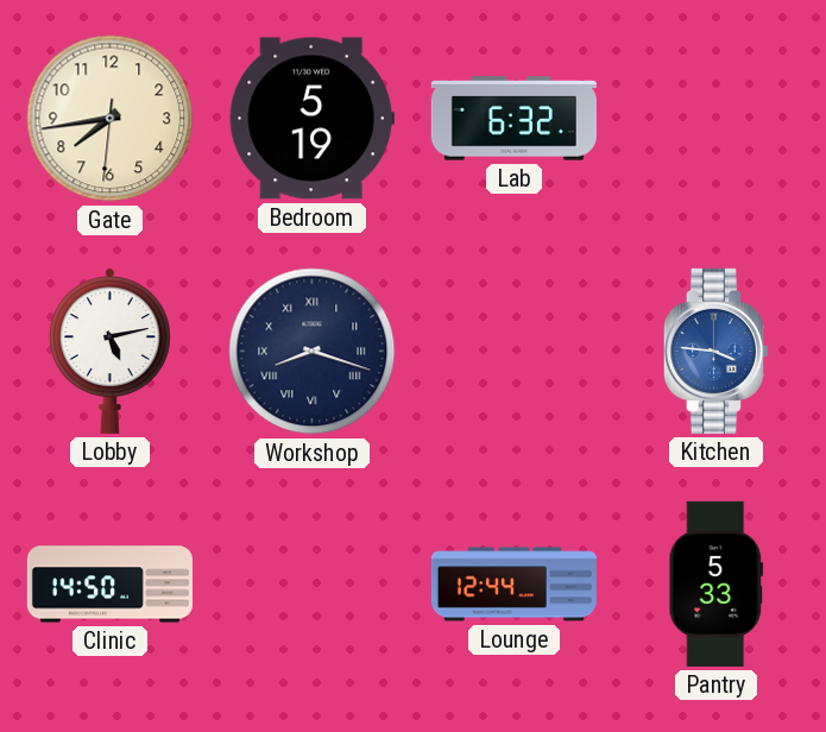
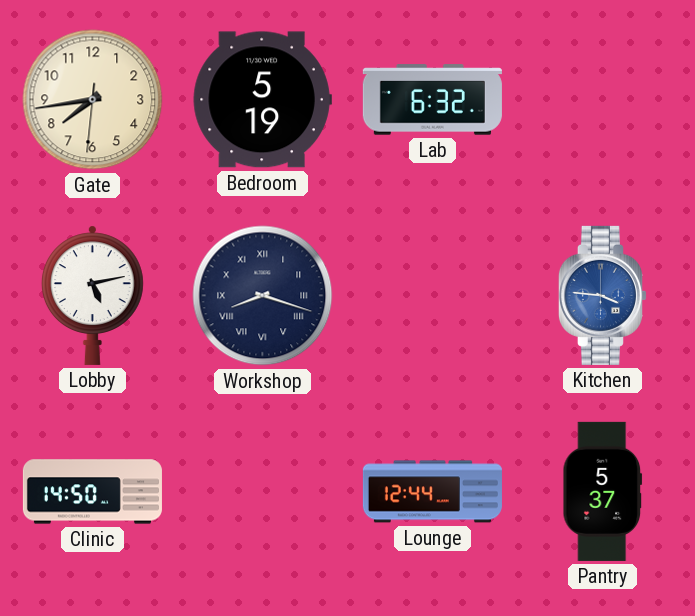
Pantry: 5:33 -> 5:37 (603, 491)
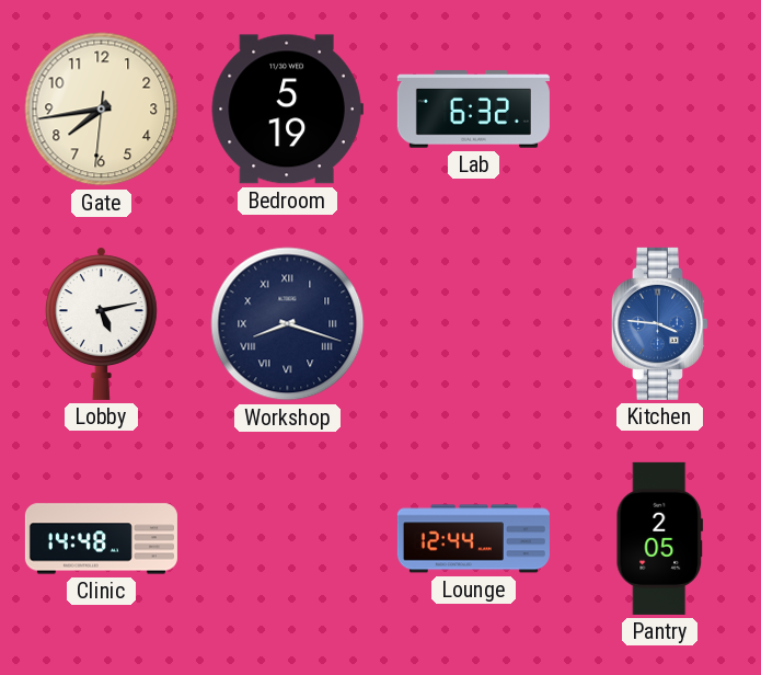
Clinic: 14:50 -> 14:48 (101, 539)
Pantry: 5:37 -> 2:05 (660, 538)
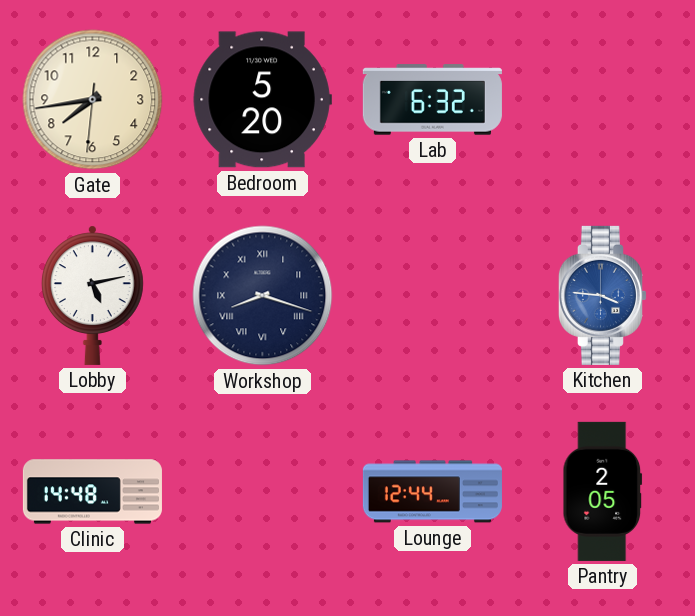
Bedroom: 5:19 -> 5:20 (262, 100)
